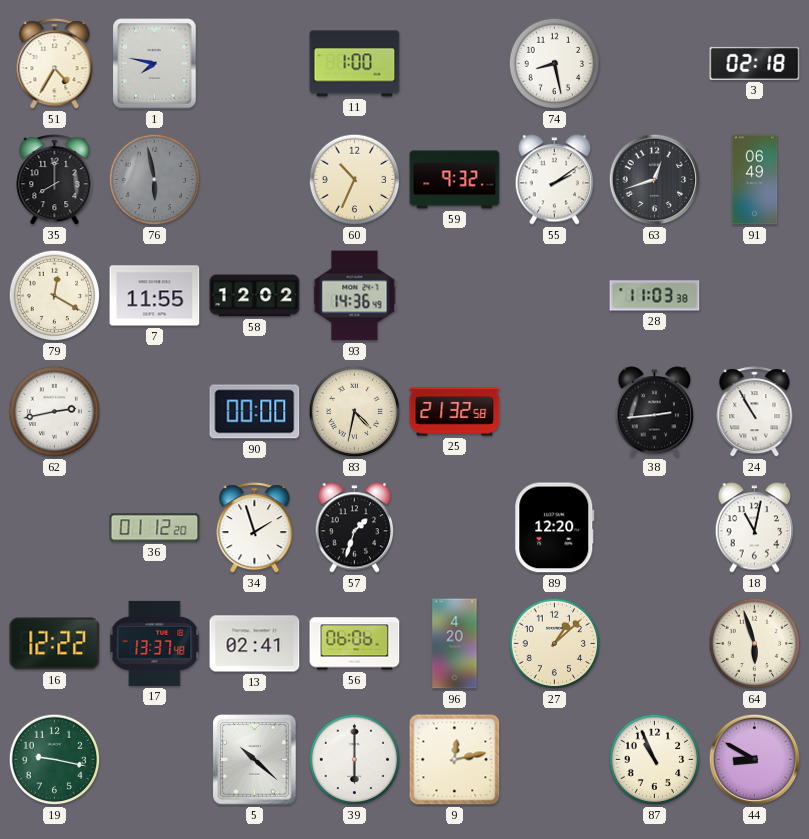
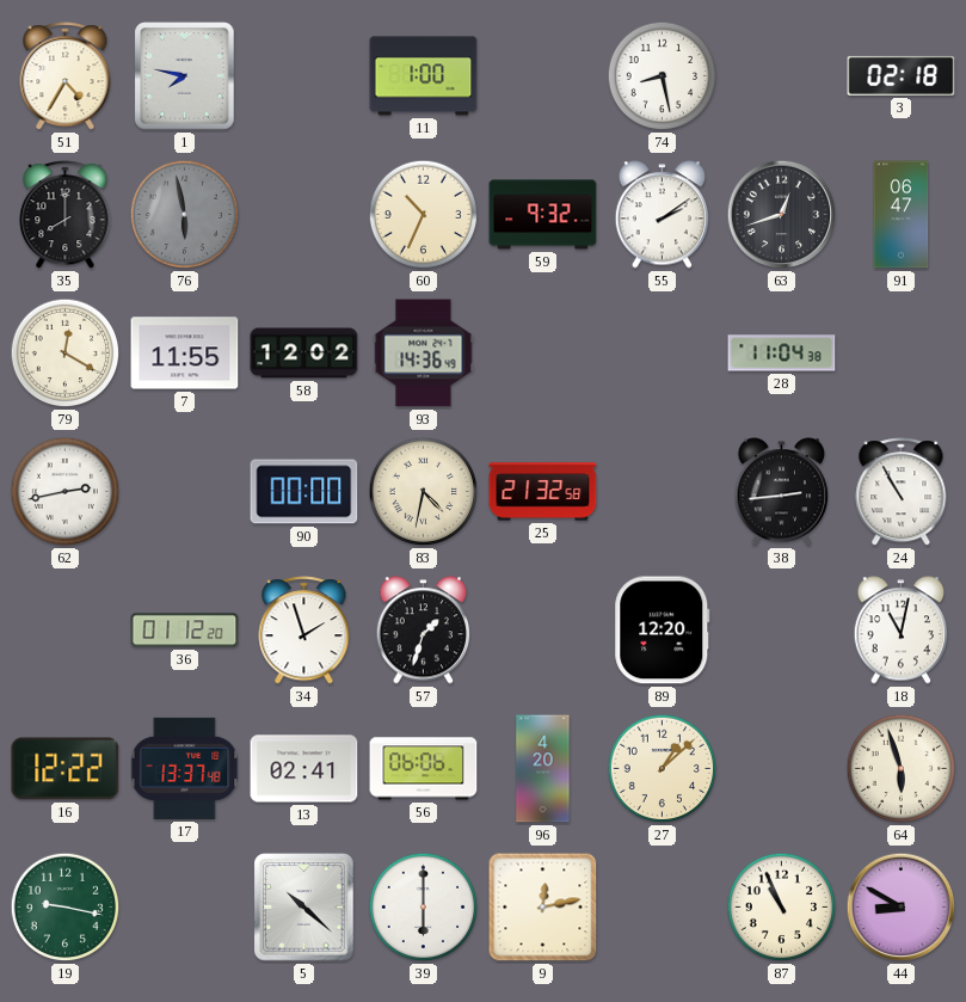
91: 06:49 -> 06:47 (902, 215)
28: 11:03 -> 11:04 (782, 354)
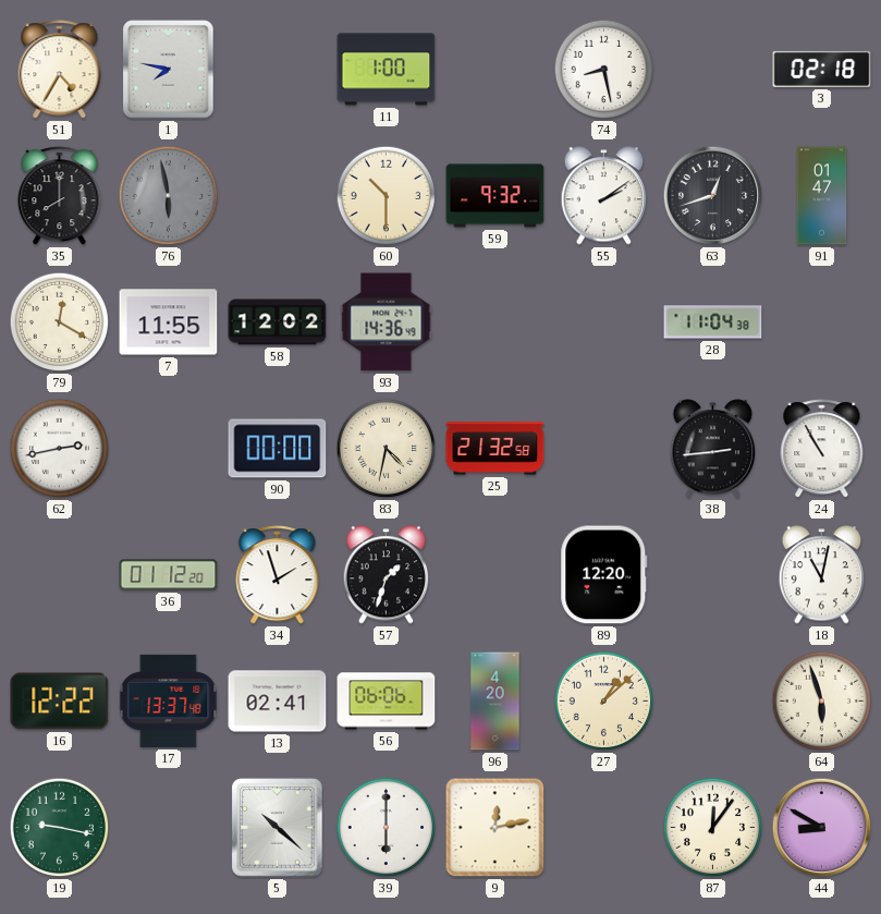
60: 10:34 -> 10:30 (387, 196)
91: 06:47 -> 01:47 (822, 196)
87: 10:56 -> 12:06 (713, 828)
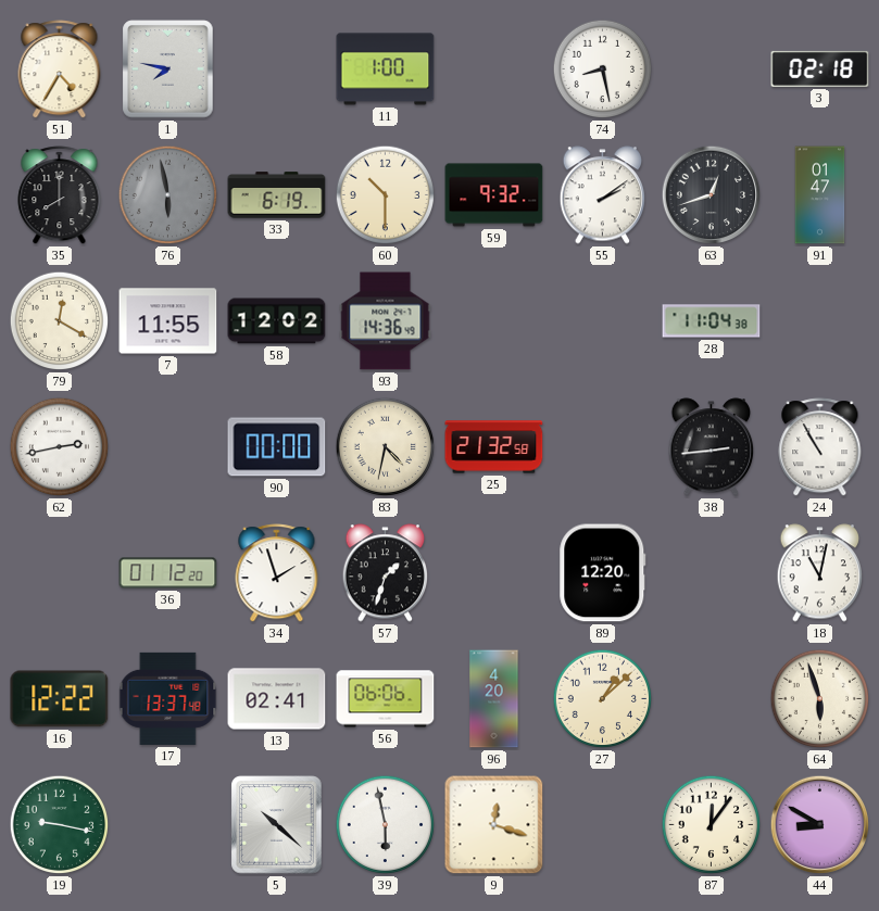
33: none -> 6:19 (277, 195)
39: 6:00 -> 5:58 (386, 825)
9: 12:13 -> 12:18 (494, 825)
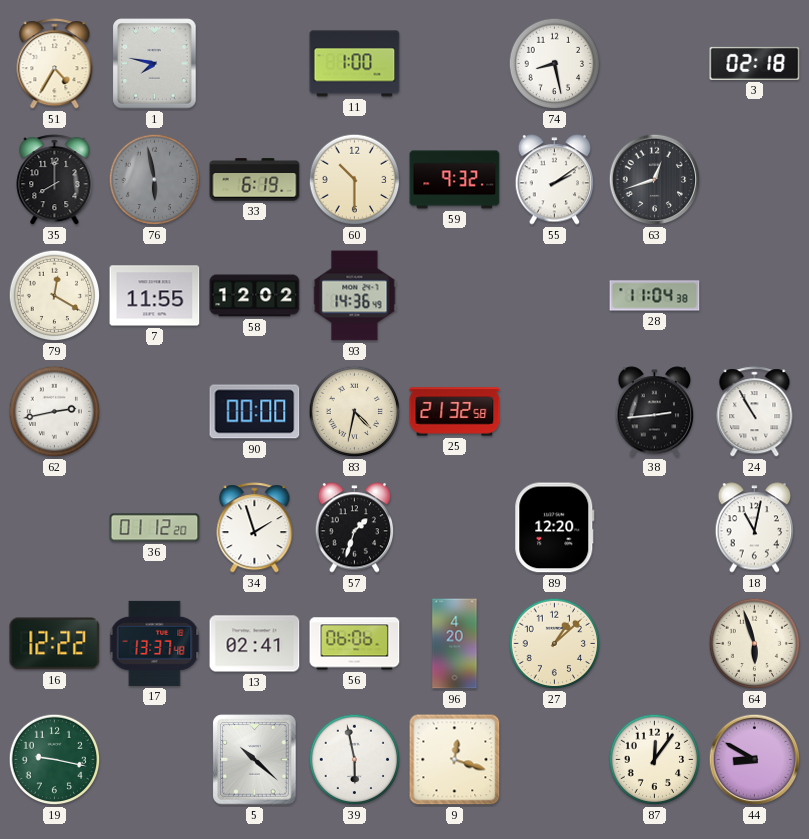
91: 01:47 -> none (820, 195)
